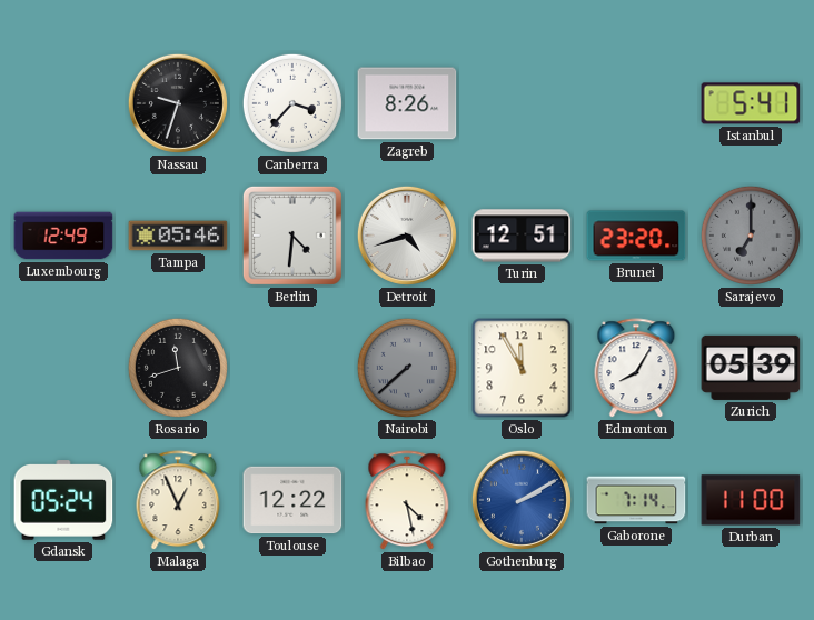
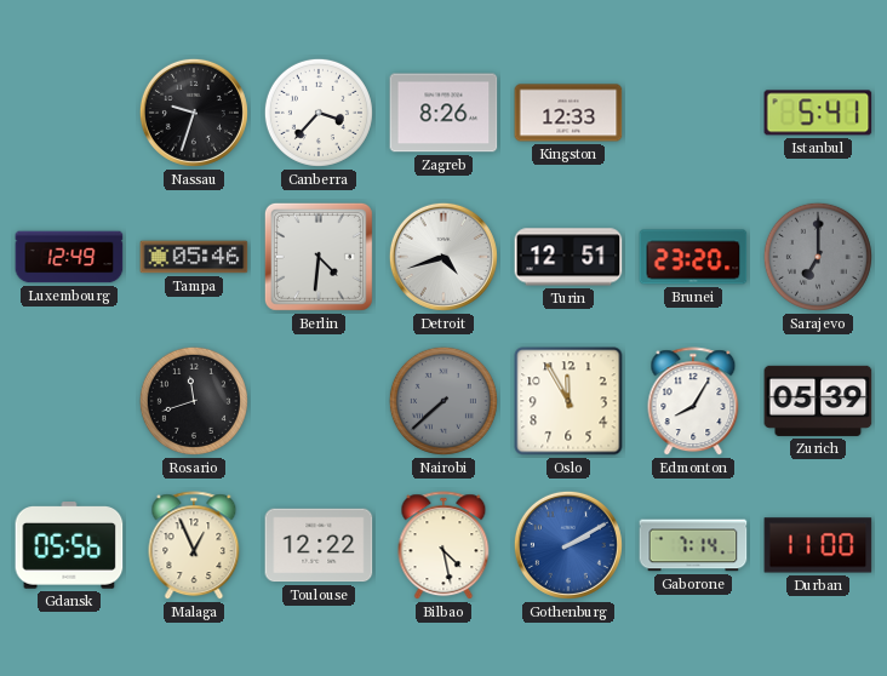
Kingston: none -> 12:33 (568, 113)
Gdansk: 05:24 -> 05:56 (69, 545)
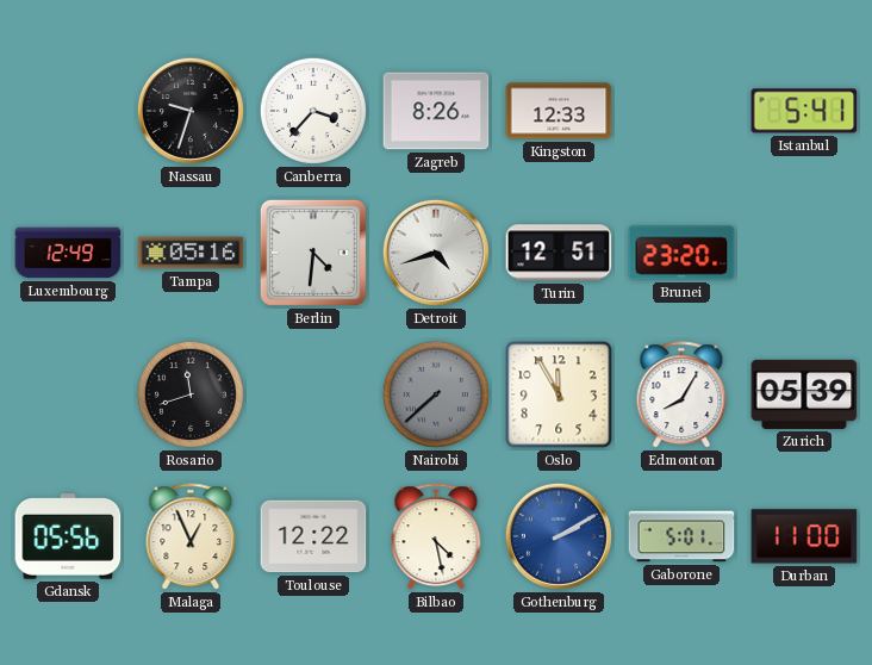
Tampa: 05:46 -> 05:16 (191, 253)
Sarajevo: 7:00 -> none (818, 257)
Gaborone: 7:14 -> 5:01 (681, 536)
